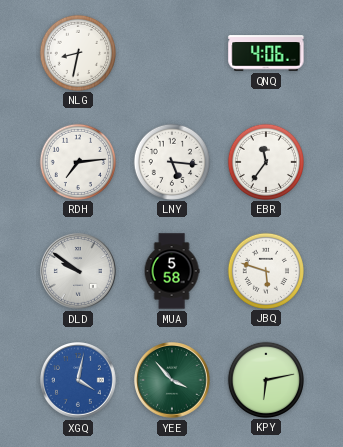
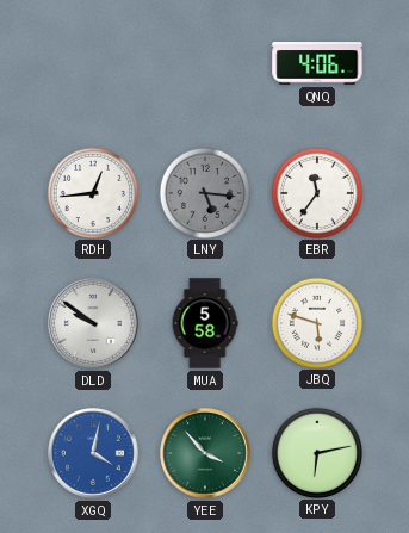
NLG: 8:32 -> none (77, 52)
RDH: 7:14 -> 12:44 (92, 192)
LNY dial: white -> grey (204, 192)
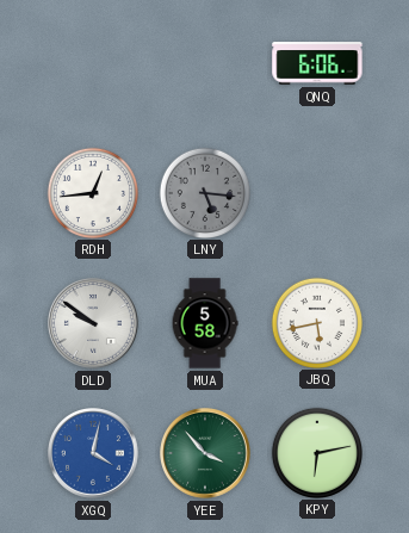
QNQ: 4:06 -> 6:06 (317, 63)
EBR: 11:36 -> none (316, 192)
JBQ: 5:48 -> 5:43 (316, 322)
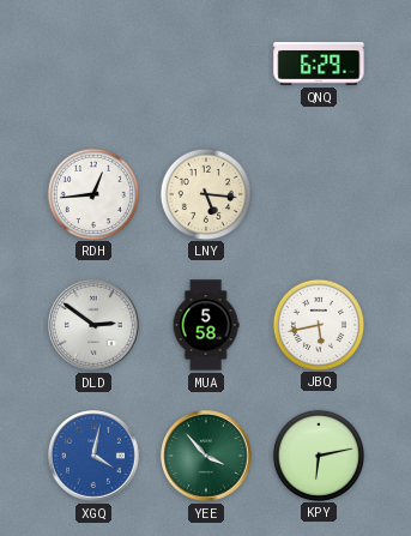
QNQ: 6:06 -> 6:29 (319, 64)
LNY dial: grey -> cream (205, 193)
DLD: 9:51 -> 2:51 (95, 326)
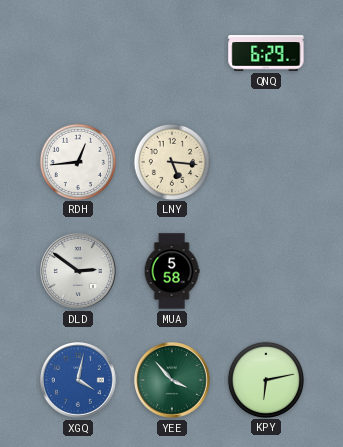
JBQ: 5:43 -> none (318, 324)
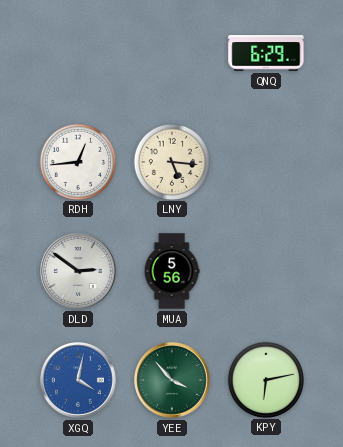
MUA: 5:58 -> 5:56 (172, 271)
